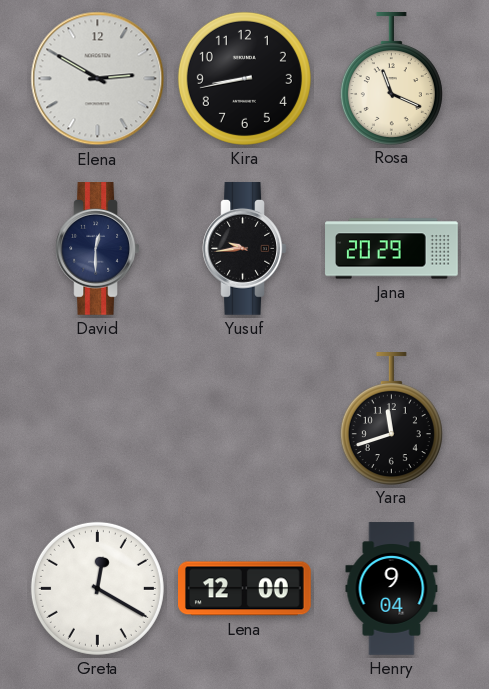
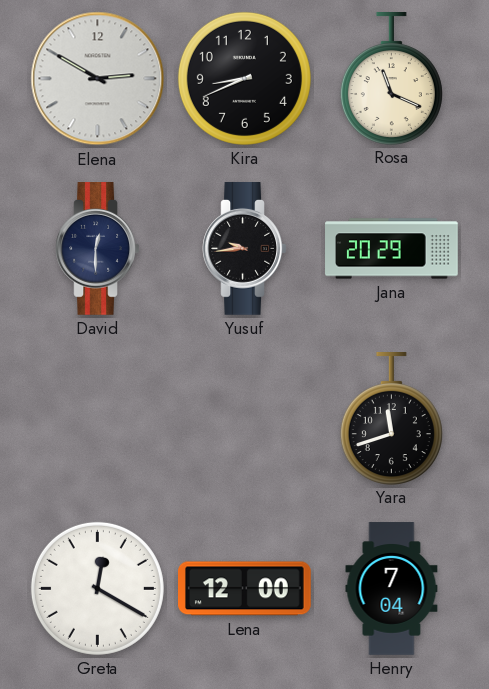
Kira: 8:43 -> 8:41 (244, 78)
Henry: 9:04 -> 7:04 (392, 589)
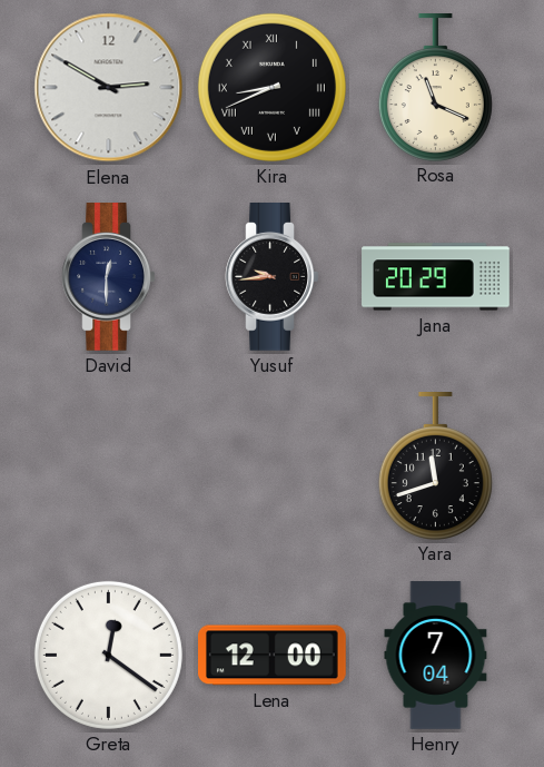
Kira numerals: Arabic -> Roman (271, 87)
Greta: 12:20 -> 12:21 (108, 655)
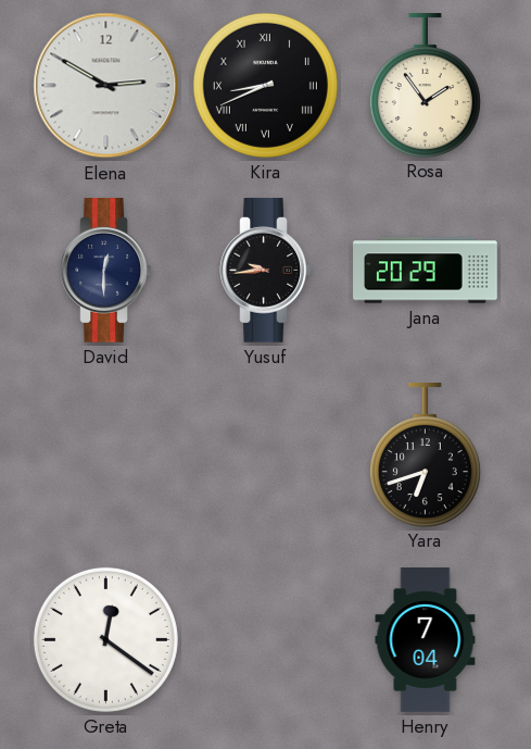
Rosa: 11:19 -> 1:54 (425, 86)
Yara: 11:42 -> 6:42 (425, 455)
Lena: 12:00 -> none (273, 656)
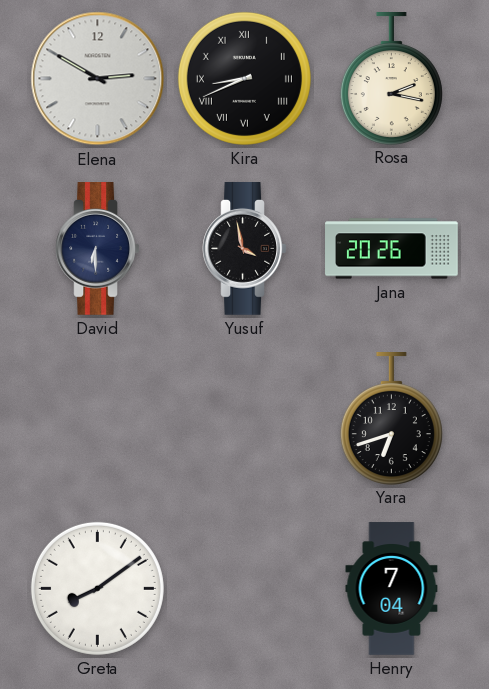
Rosa: 1:54 -> 2:17 (391, 79)
David: 12:30 -> 6:30 (98, 249)
Yusuf: 9:44 -> 3:58 (245, 249)
Jana: 20:29 -> 20:26 (392, 249)
Greta: 12:21 -> 8:09 (97, 588)
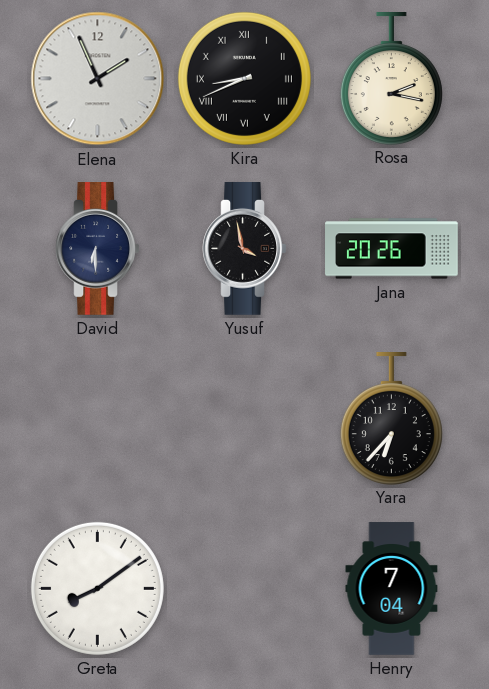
Elena: 2:50 -> 1:56 (98, 79)
Yara: 6:42 -> 6:37 (391, 419)
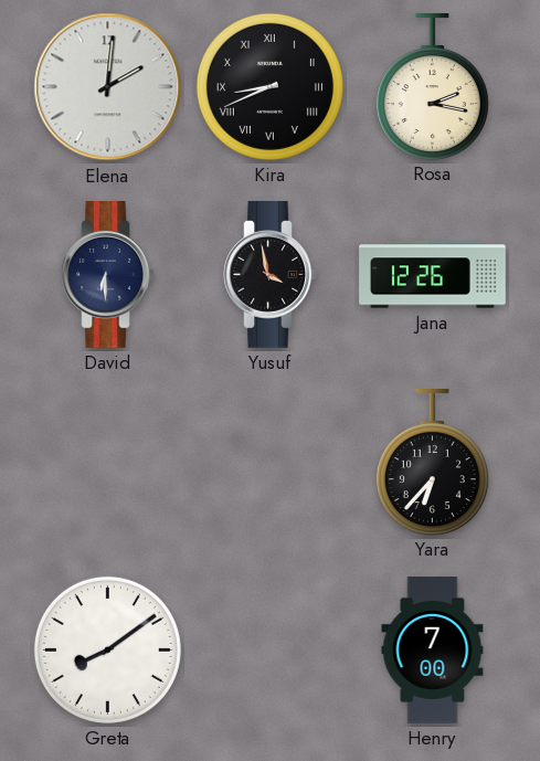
Elena: 1:56 -> 2:01 (108, 87)
Jana: 20:26 -> 12:26 (433, 275)
Henry: 7:04 -> 7:00 (433, 651)
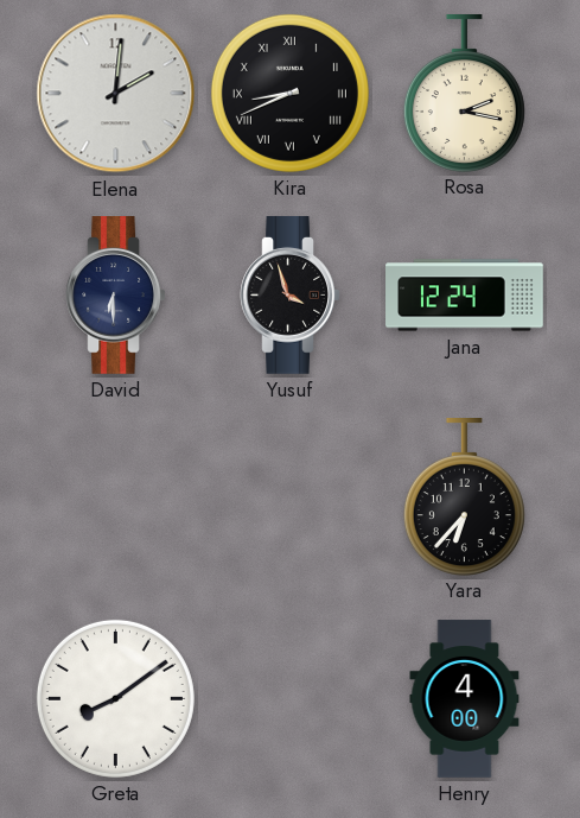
Yusuf: 3:58 -> 3:57 (291, 296)
Jana: 12:26 -> 12:24 (465, 296)
Henry: 7:00 -> 4:00 (465, 699)
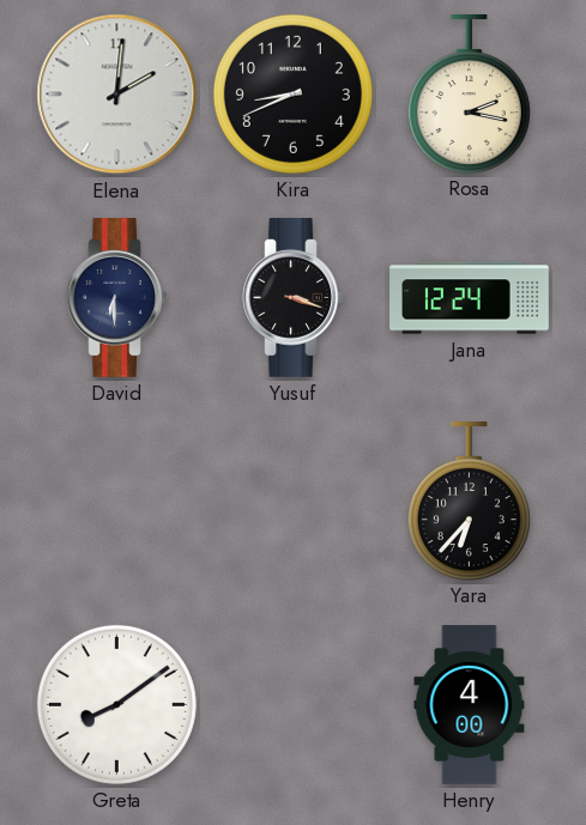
Kira numerals: Roman -> Arabic (292, 93)
Yusuf: 3:57 -> 3:18 (294, 298)
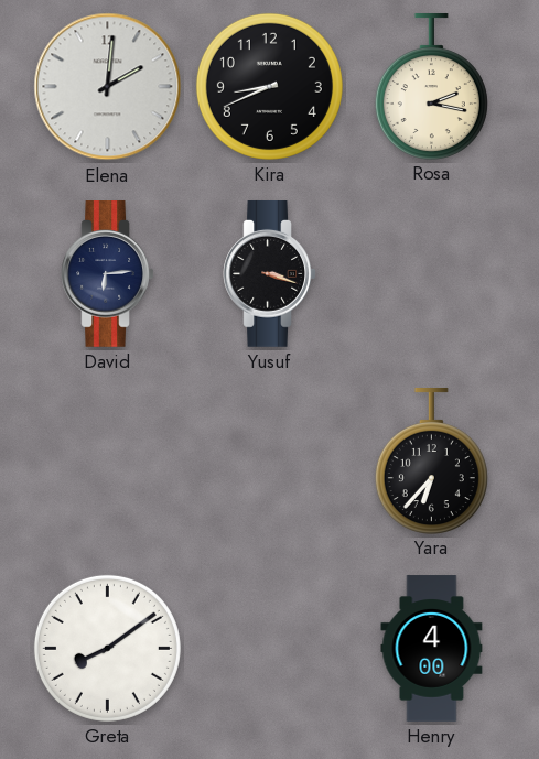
David: 6:30 -> 6:14 (108, 274)
Jana: 12:24 -> none (470, 298)
